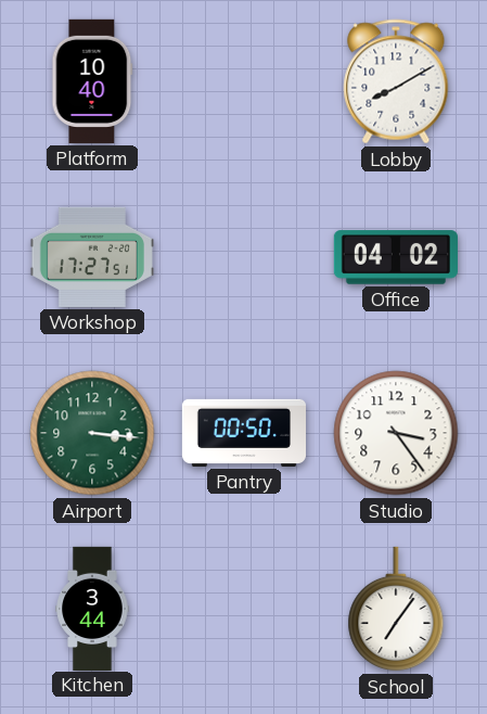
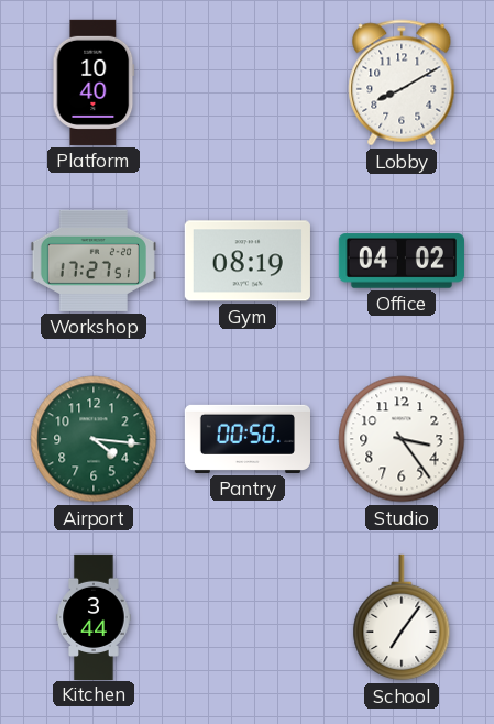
Gym: none -> 08:19 (248, 261)
Airport: 3:16 -> 4:16 (94, 439)
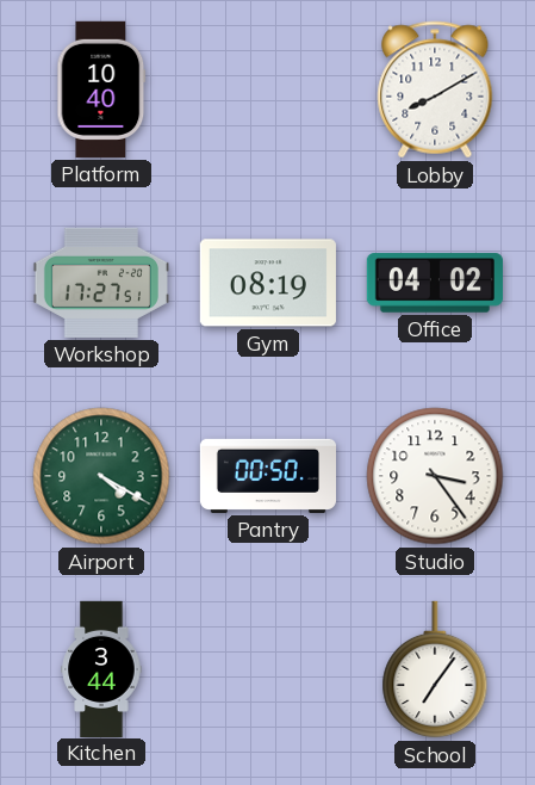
Airport: 4:16 -> 4:20 (101, 476)
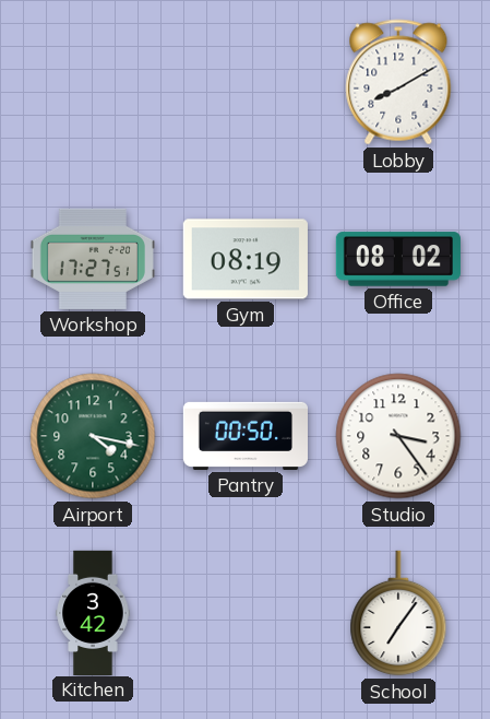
Platform: 10:40 -> none (101, 89)
Office: 04:02 -> 08:02 (398, 259)
Airport: 4:20 -> 4:17 (93, 436)
Kitchen: 3:44 -> 3:42 (93, 612)
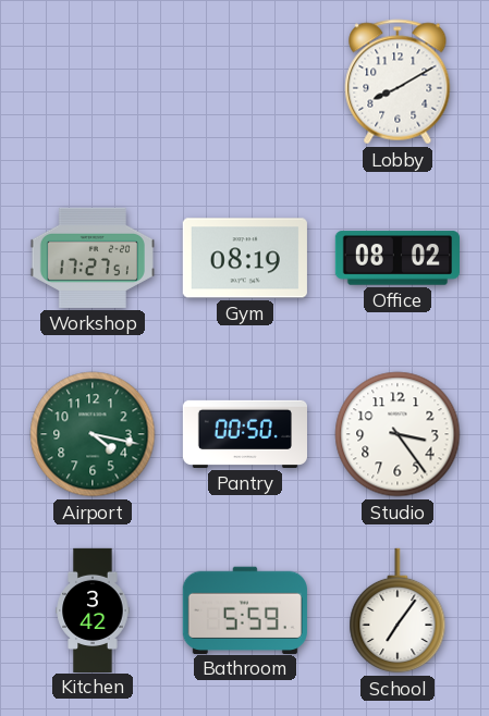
Bathroom: none -> 5:59 (245, 609)
